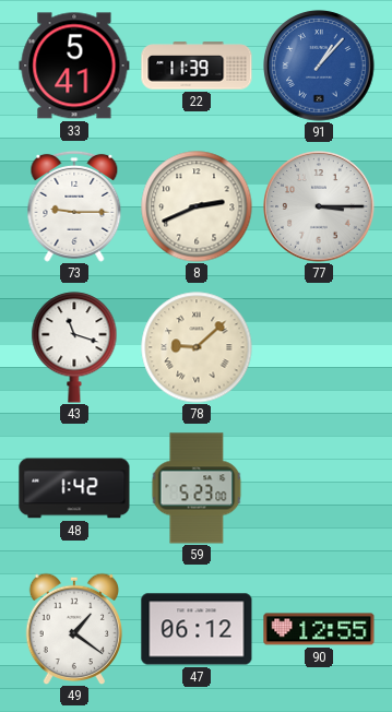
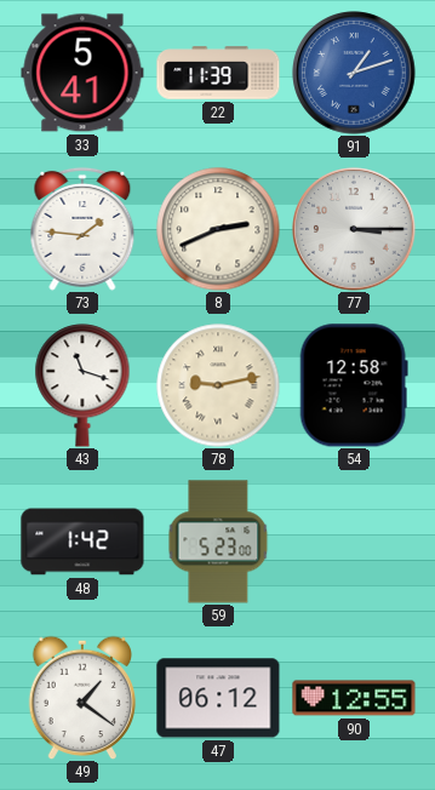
91: 1:07 -> 1:12 (354, 73)
73: 9:15 -> 1:46 (82, 229)
78: 9:08 -> 9:13 (218, 385)
54: none -> 12:58 (354, 385)
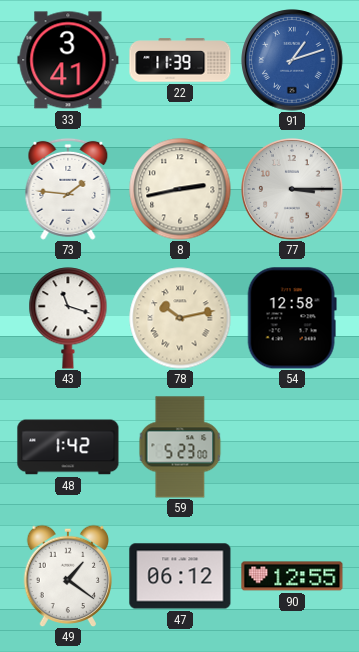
33: 5:41 -> 3:41 (68, 60)
8: 2:41 -> 2:43 (180, 189)
78: 9:13 -> 10:13 (180, 318)
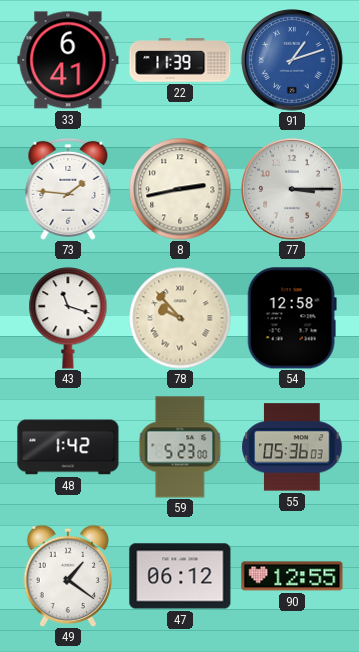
33: 3:41 -> 6:41 (68, 60)
78: 10:13 -> 9:53 (180, 318)
55: none -> 05:36 (292, 447)
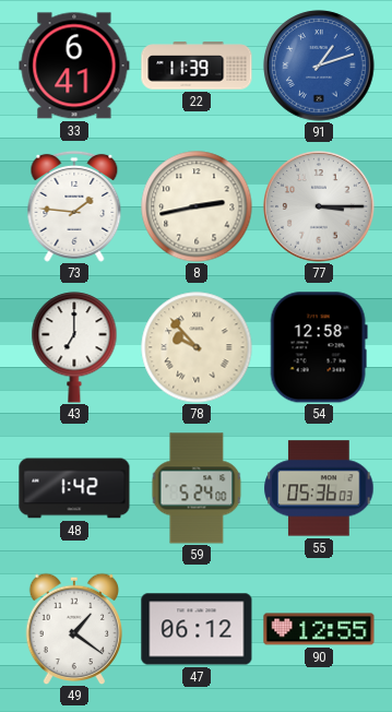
43: 11:18 -> 7:00 (74, 347)
59: 5:23 -> 5:24 (197, 488)
